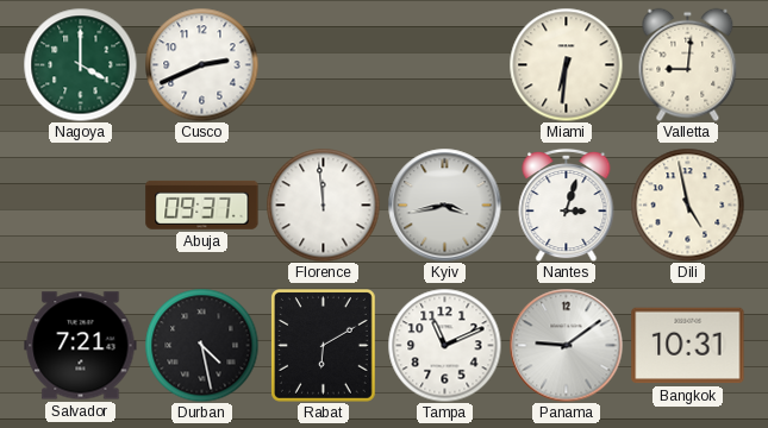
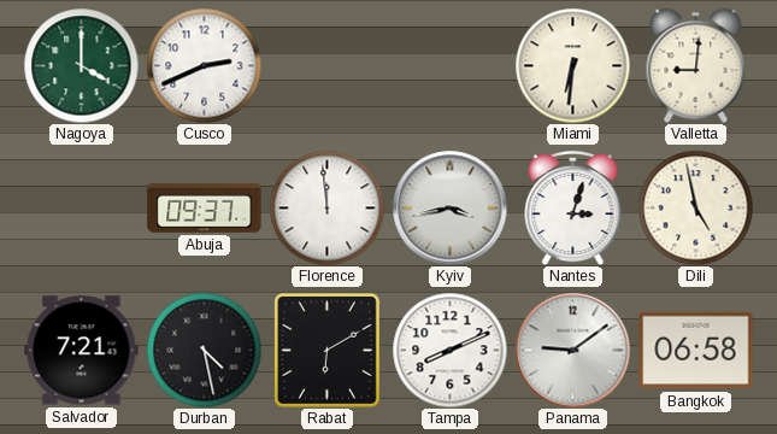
Tampa: 11:11 -> 8:11 (449, 350)
Bangkok: 10:31 -> 06:58 (696, 351)
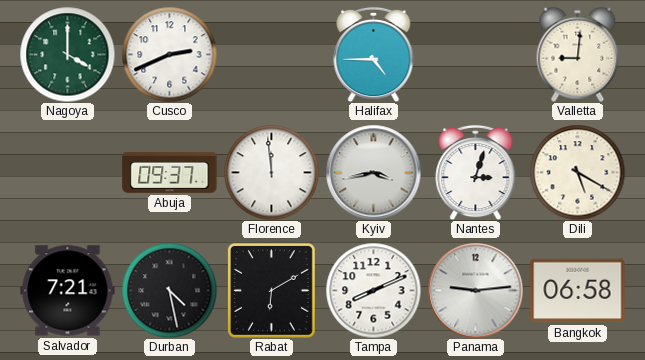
Halifax: none -> 4:45 (374, 54)
Miami: 6:31 -> none (572, 65)
Dili: 4:58 -> 5:20 (577, 172)
Panama: 9:09 -> 9:14 (475, 290)
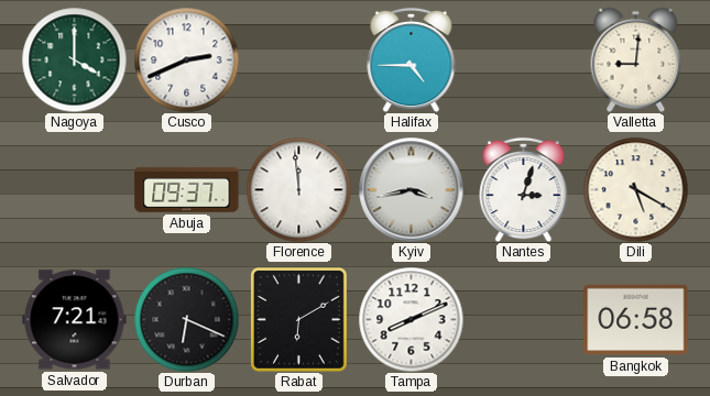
Durban: 4:28 -> 6:19 (186, 319)
Panama: 9:14 -> none (475, 290)
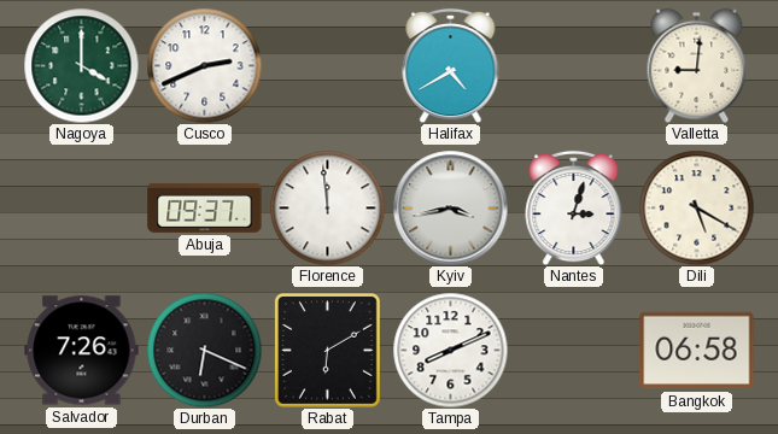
Halifax: 4:45 -> 4:40 (451, 65)
Salvador: 7:21 -> 7:26 (82, 351)
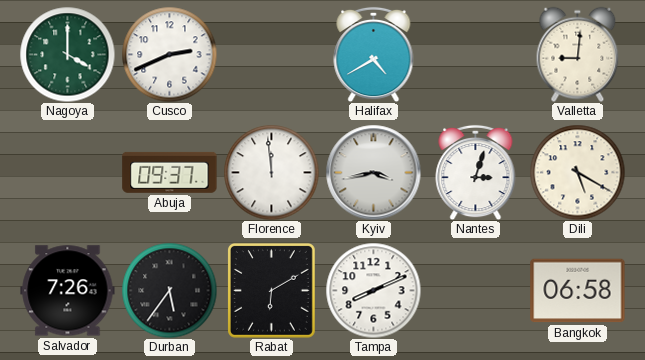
Durban: 6:19 -> 5:36 (169, 290)
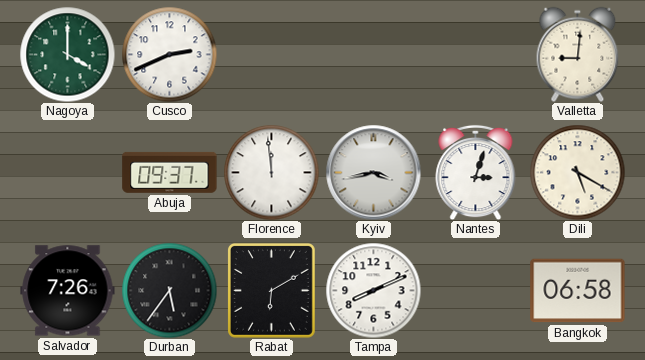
Halifax: 4:40 -> none (374, 54)
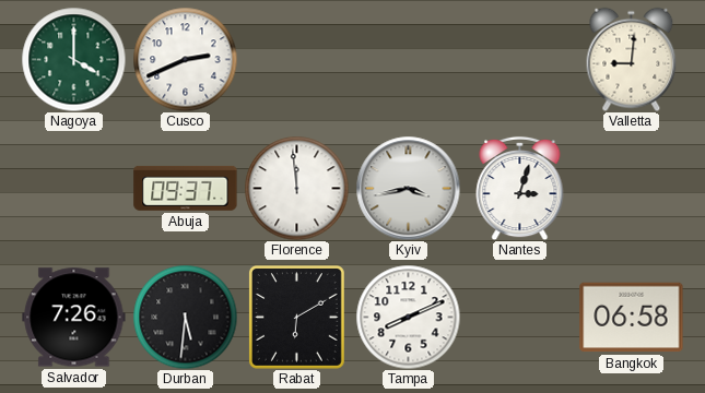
Dili: 5:20 -> none (577, 172)
Durban: 5:36 -> 5:31 (185, 317)
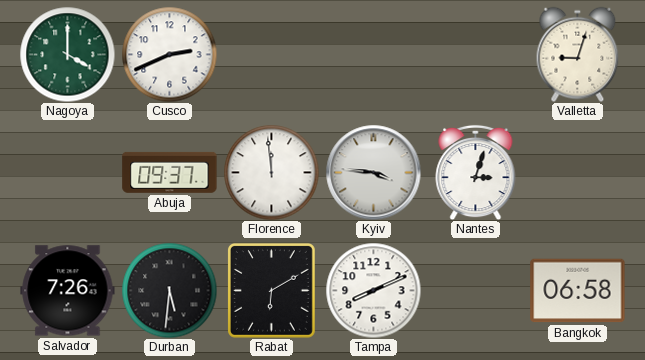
Valletta: 9:01 -> 9:03 (578, 54)
Kyiv: 3:43 -> 3:46 (373, 172)
